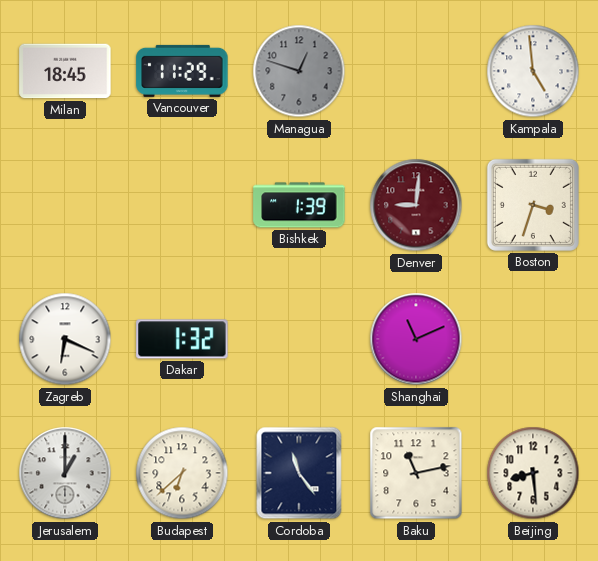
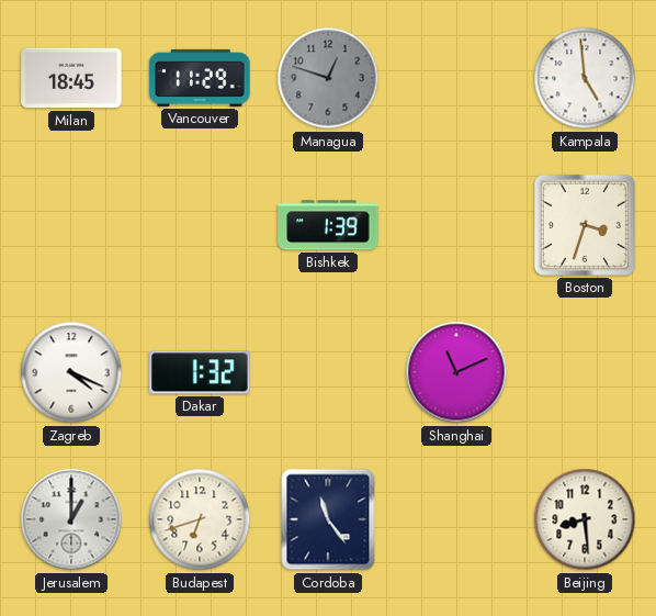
Denver: 9:01 -> none (416, 205)
Zagreb: 6:19 -> 4:19 (71, 372)
Budapest: 6:38 -> 6:42 (200, 519)
Baku: 11:13 -> none (416, 473)
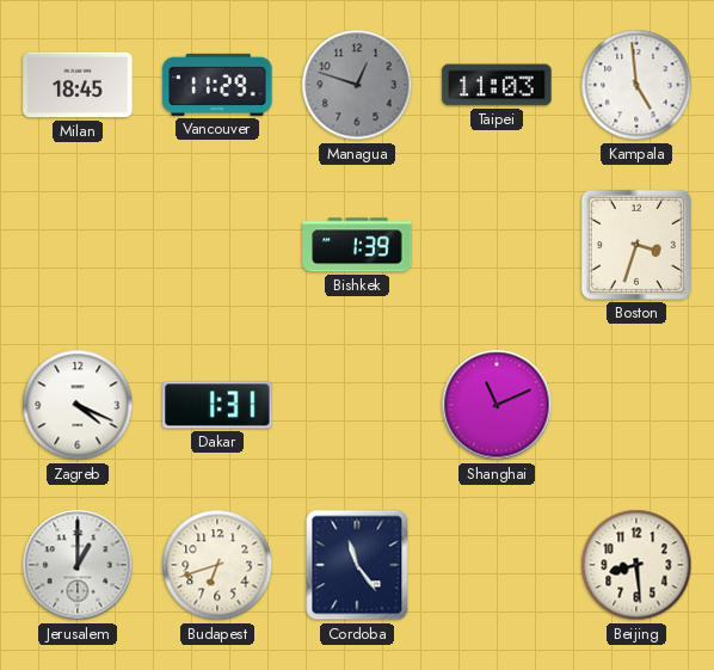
Taipei: none -> 11:03 (497, 85)
Dakar: 1:32 -> 1:31 (217, 405)
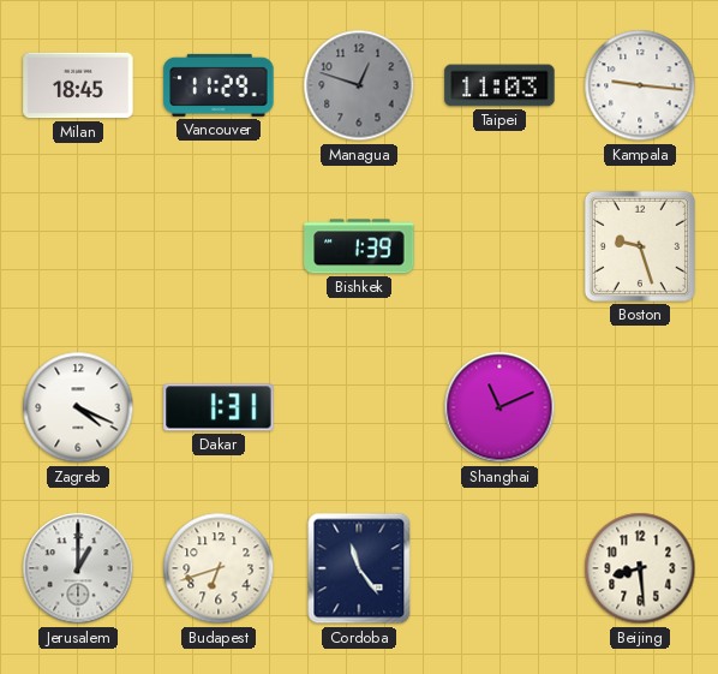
Kampala: 4:59 -> 9:16 (640, 85)
Boston: 3:33 -> 9:27 (640, 246)
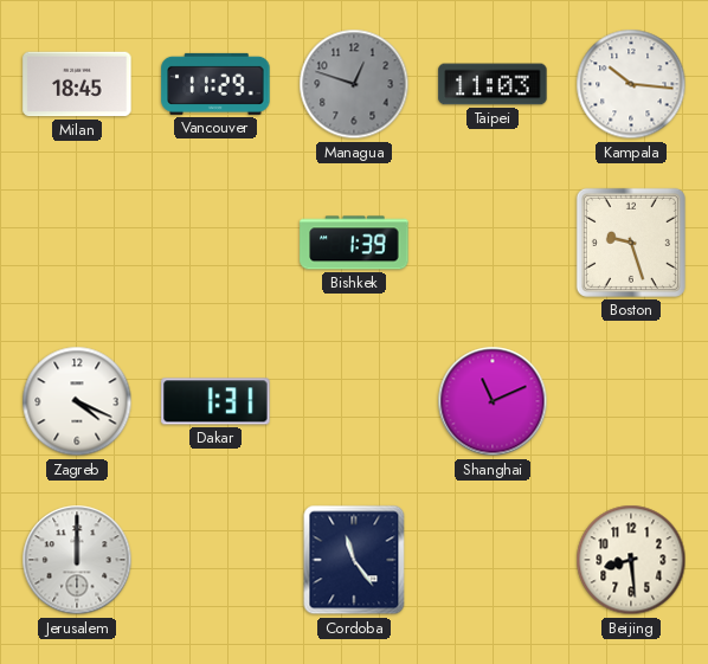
Kampala: 9:16 -> 10:16 (631, 84)
Jerusalem: 1:00 -> 12:00 (77, 560)
Budapest: 6:42 -> none (219, 568)
